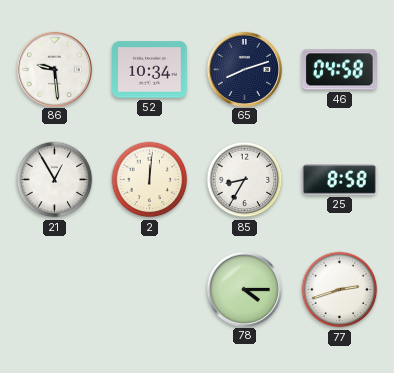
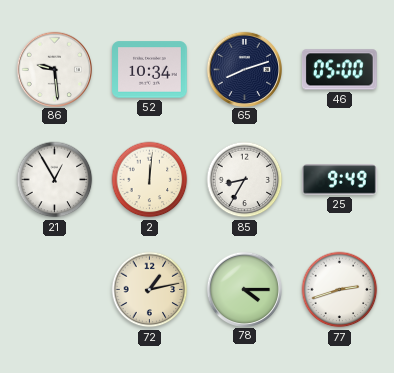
46: 04:58 -> 05:00 (339, 70)
25: 8:58 -> 9:49 (340, 180)
72: none -> 1:13 (150, 290)
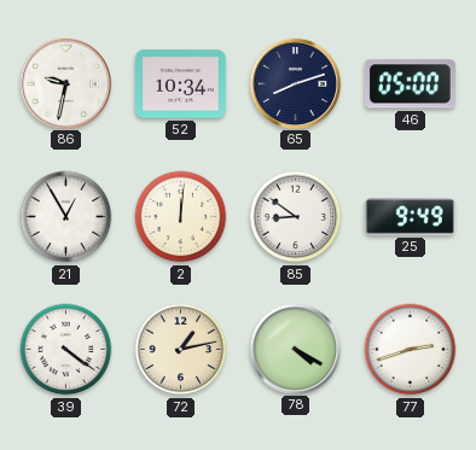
86: 9:29 -> 9:32 (65, 83)
85: 8:35 -> 8:51 (296, 217)
39: none -> 4:21 (66, 350)
78: 4:15 -> 4:20 (295, 349)
